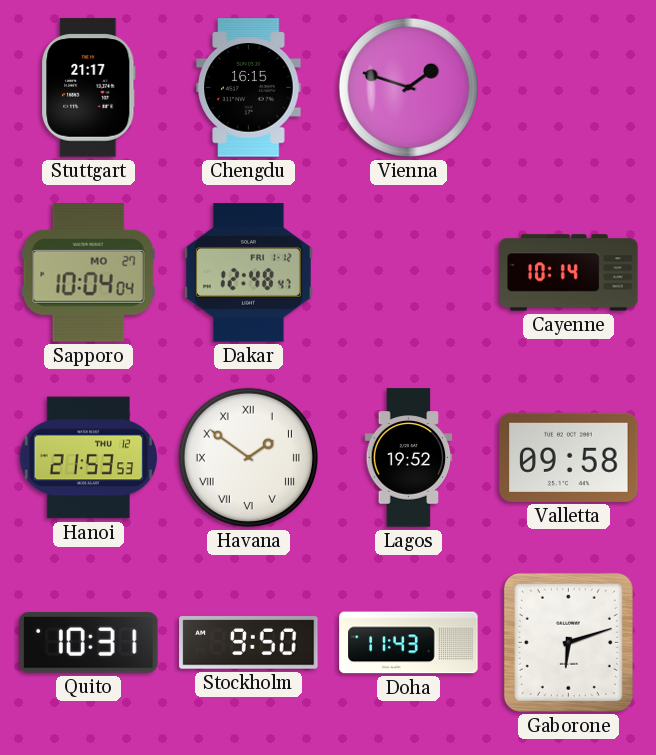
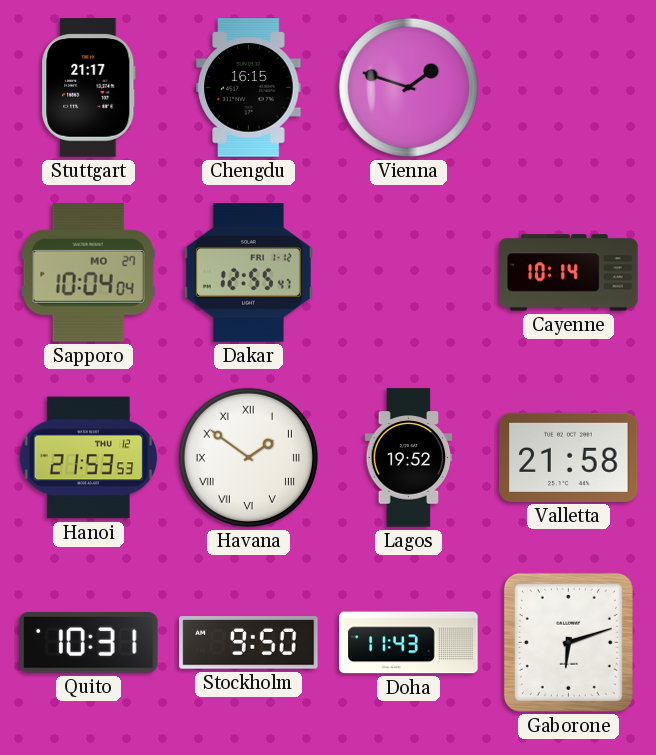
Dakar: 12:48 -> 12:55 (248, 273)
Valletta: 09:58 -> 21:58 (569, 457)
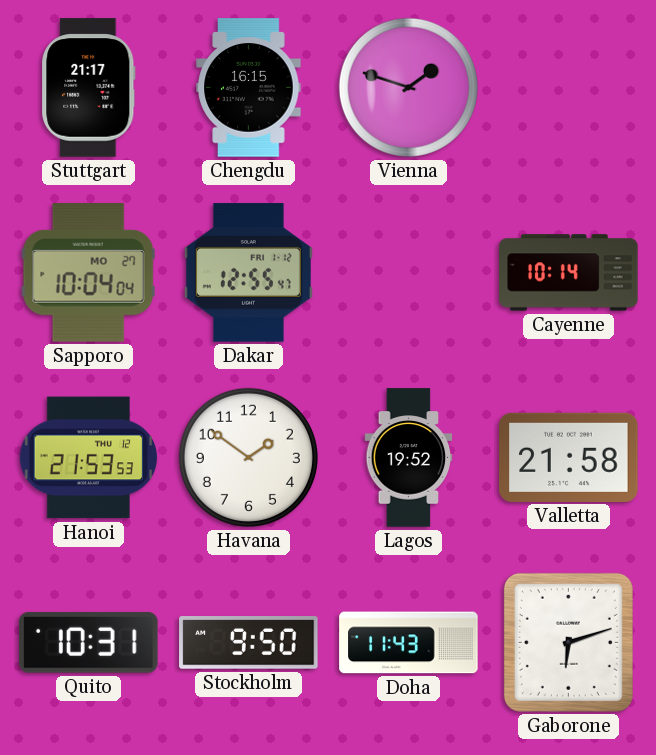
Havana numerals: Roman -> Arabic (248, 457)
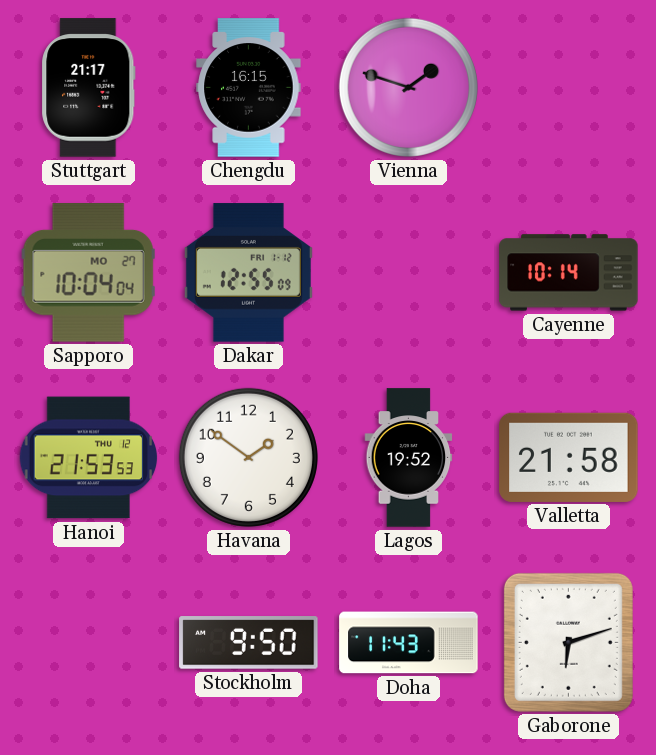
Dakar: 12:55:47 -> 12:55:09 (248, 273)
Quito: 10:31 -> none (89, 643)
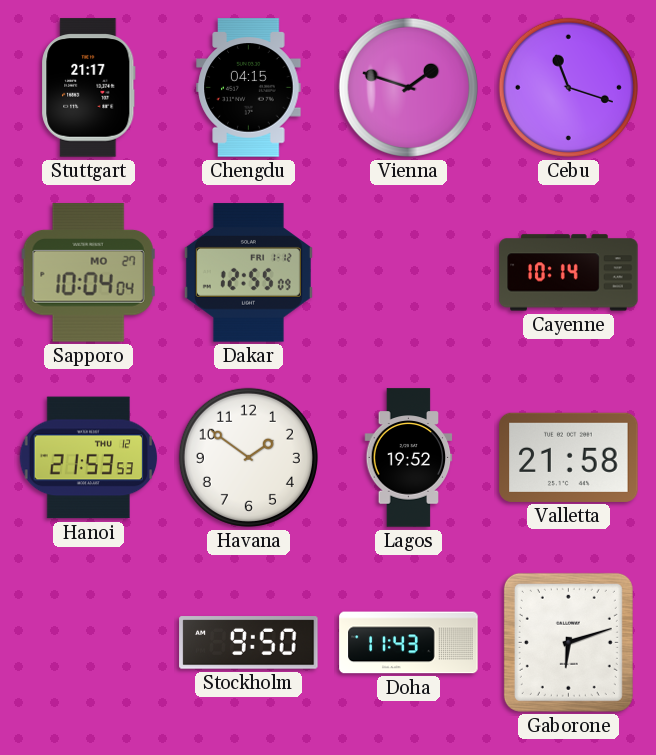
Chengdu: 16:15 -> 04:15 (249, 88)
Cebu: none -> 11:18 (568, 87)
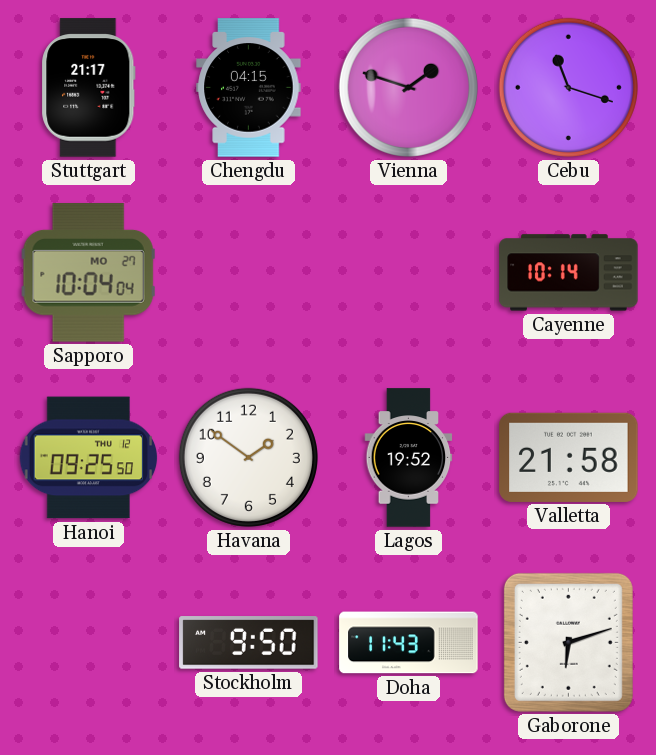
Dakar: 12:55 -> none (248, 273)
Hanoi: 21:53 -> 09:25 (89, 458)
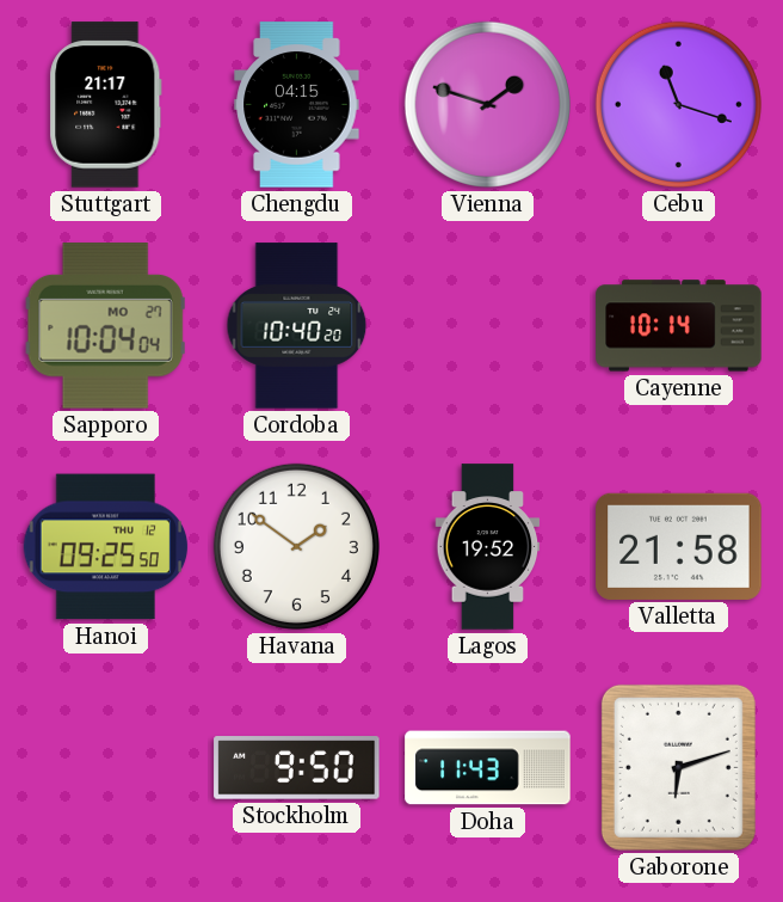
Cordoba: none -> 10:40 (297, 326)
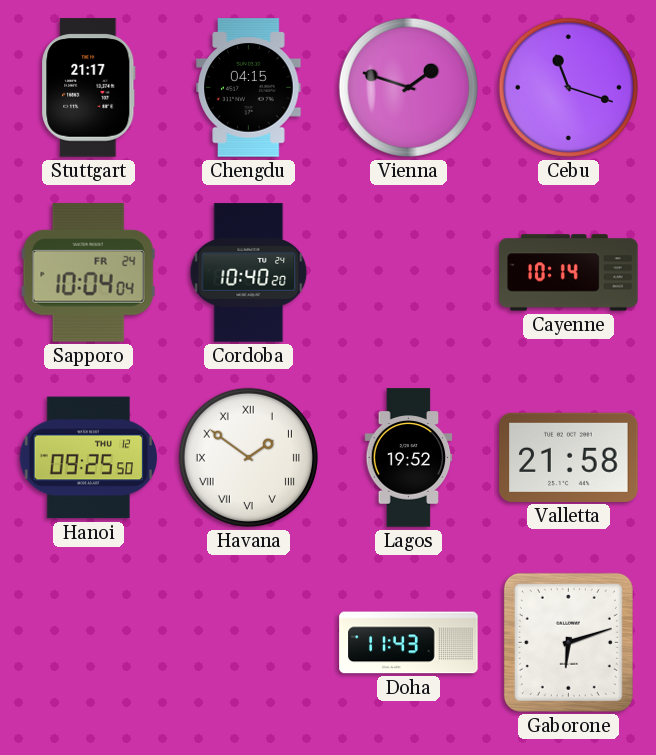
Sapporo date: MO 27 -> FR 24 (88, 273)
Havana numerals: Arabic -> Roman (248, 457)
Stockholm: 9:50 -> none (297, 768)
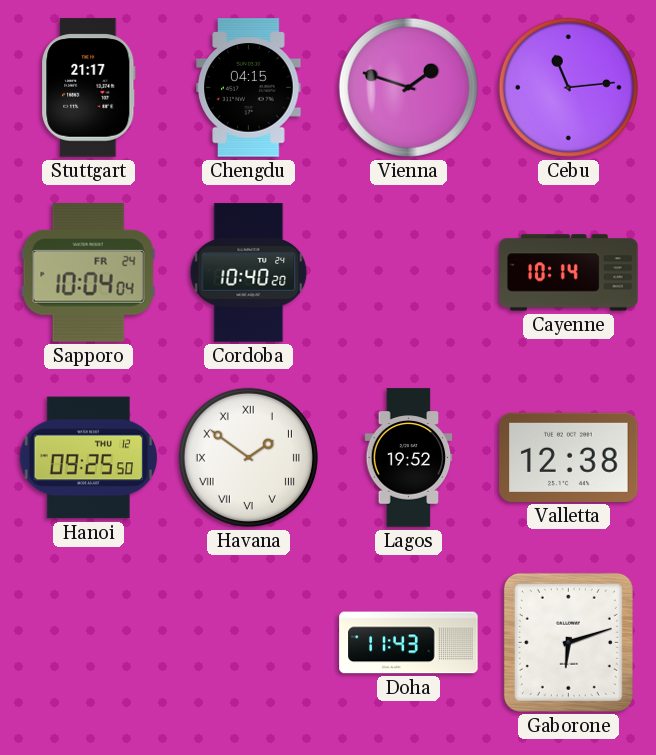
Cebu: 11:18 -> 11:14 (568, 87)
Valletta: 21:58 -> 12:38 (569, 457)
